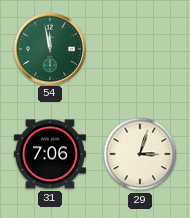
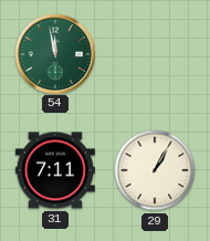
31: 7:06 -> 7:11 (55, 170)
29: 3:03 -> 1:05 (155, 170)
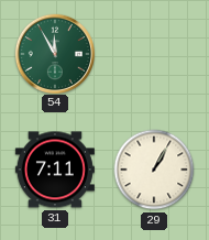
54: 11:58 -> 11:55 (54, 53)
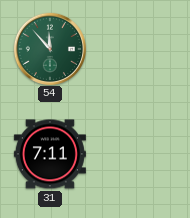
54: 11:55 -> 11:53 (49, 48)
29: 1:05 -> none (154, 170)
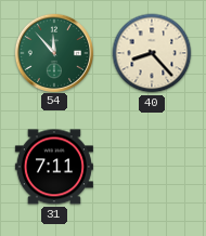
40: none -> 8:23 (152, 53)
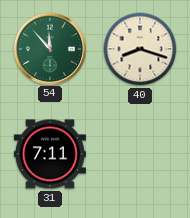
40: 8:23 -> 8:18 (140, 49)
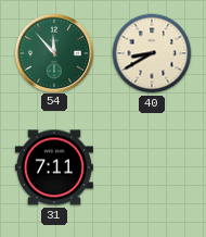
40: 8:18 -> 8:40 (152, 53)
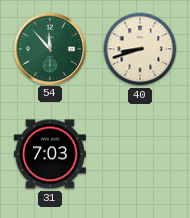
40: 8:40 -> 8:42 (140, 49)
31: 7:11 -> 7:03 (50, 154)
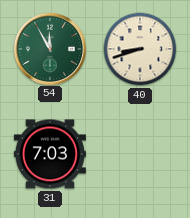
54: 11:53 -> 11:55 (49, 48)
